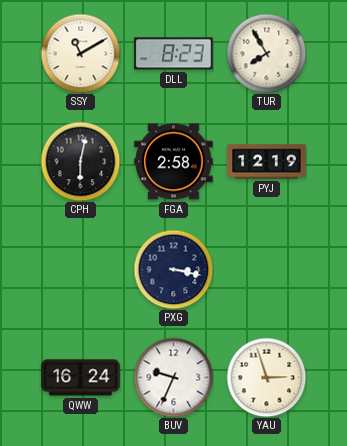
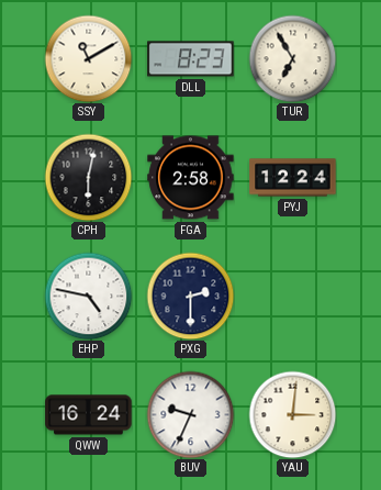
TUR: 7:55 -> 6:55 (292, 58)
PYJ: 12:19 -> 12:24 (293, 178)
EHP: none -> 4:47 (88, 296)
PXG: 3:17 -> 2:30 (190, 296)
YAU: 2:57 -> 3:01 (292, 414)
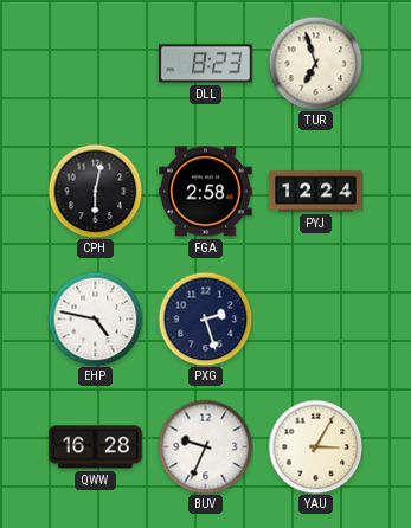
SSY: 11:10 -> none (88, 58)
TUR: 6:55 -> 6:57 (315, 63)
PXG: 2:30 -> 2:27 (205, 318)
QWW: 16:24 -> 16:28 (96, 447)
YAU: 3:01 -> 3:05 (315, 446)
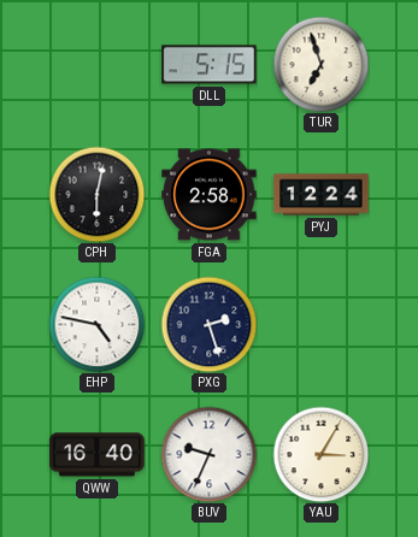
DLL: 8:23 -> 5:15 (210, 65)
QWW: 16:28 -> 16:40 (98, 455)
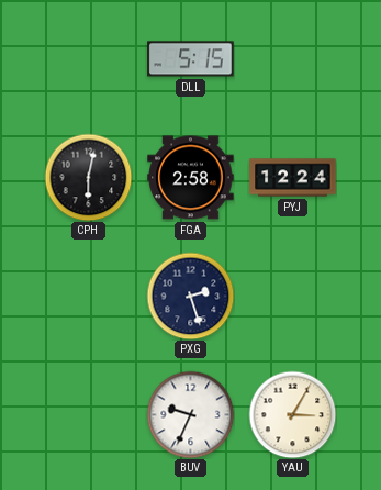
TUR: 6:57 -> none (320, 64)
EHP: 4:47 -> none (96, 324)
QWW: 16:40 -> none (98, 455)
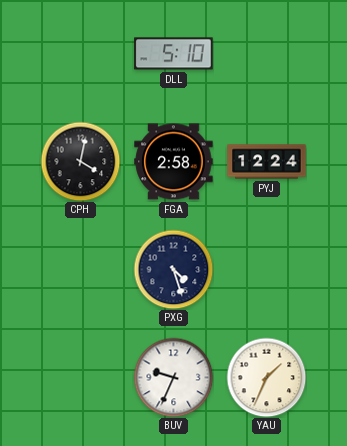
DLL: 5:15 -> 5:10 (174, 54)
CPH: 6:02 -> 4:02 (80, 161)
PXG: 2:27 -> 4:27 (173, 269)
YAU: 3:05 -> 1:34 (266, 377)
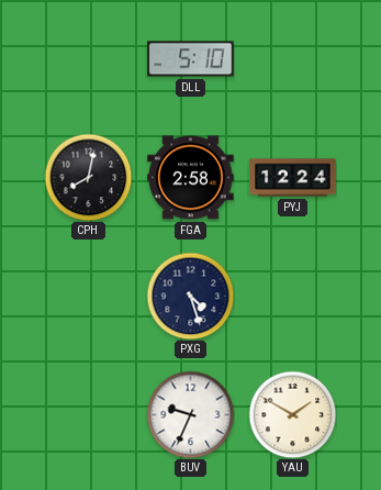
CPH: 4:02 -> 8:02 (88, 177)
YAU: 1:34 -> 1:50 (292, 414)
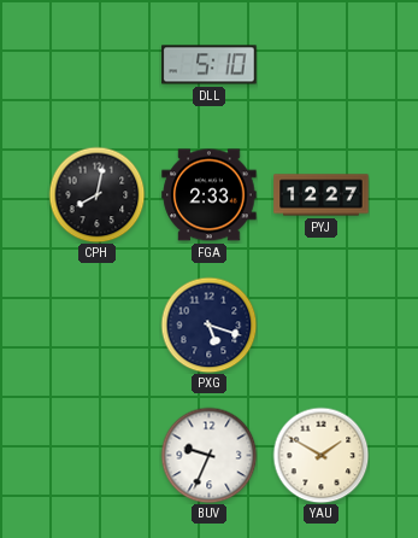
FGA: 2:58 -> 2:33 (210, 195)
PYJ: 12:24 -> 12:27 (322, 195)
PXG: 4:27 -> 5:18 (208, 324)
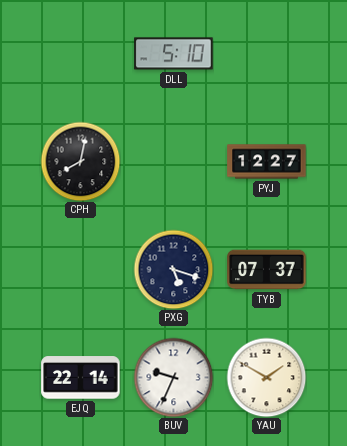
FGA: 2:33 -> none (210, 195)
TYB: none -> 07:37 (267, 270)
EJQ: none -> 22:14 (81, 378)
